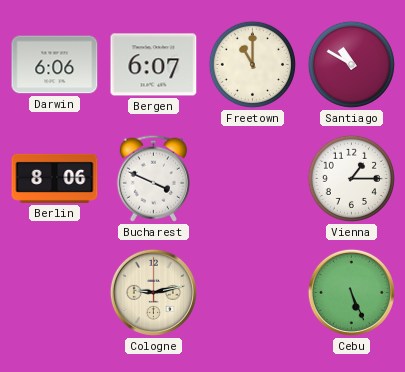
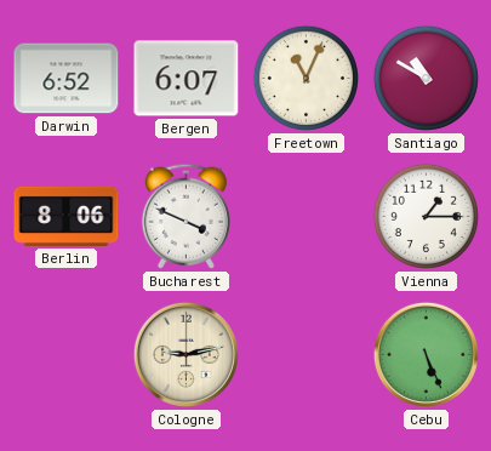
Darwin: 6:06 -> 6:52 (67, 79)
Freetown: 11:00 -> 11:04 (306, 78)
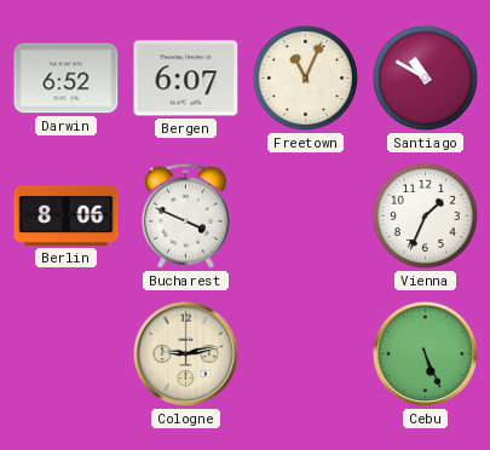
Vienna: 1:15 -> 1:34 (425, 215)
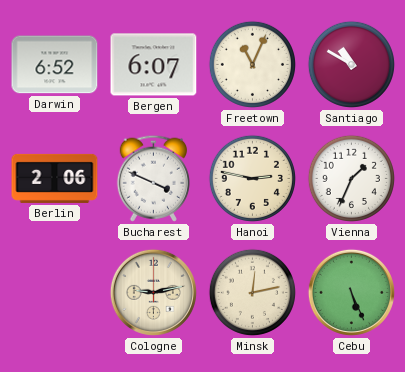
Berlin: 8:06 -> 2:06 (55, 178)
Hanoi: none -> 2:47 (252, 178)
Minsk: none -> 12:13 (252, 292)
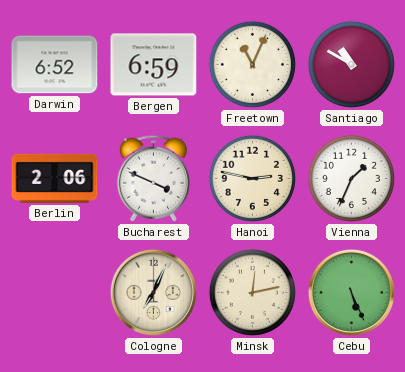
Bergen: 6:07 -> 6:59 (154, 65)
Cologne: 9:13 -> 7:04 (153, 292)
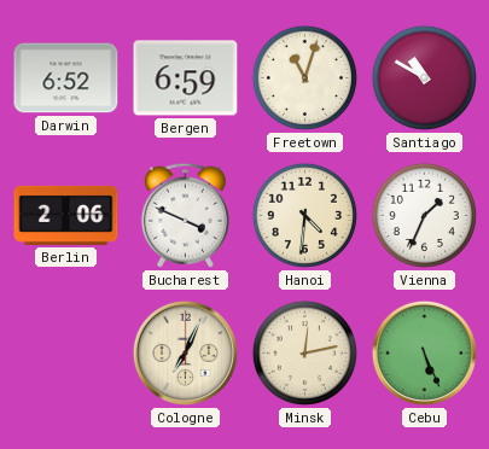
Freetown: 11:04 -> 11:03 (304, 77)
Hanoi: 2:47 -> 4:31 (304, 215)
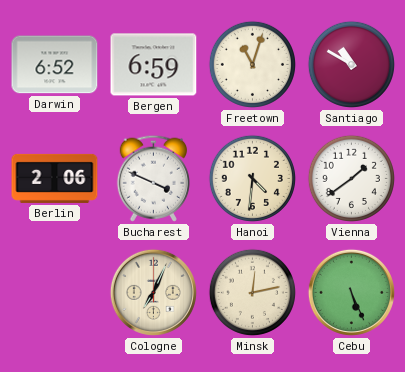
Vienna: 1:34 -> 1:39 (351, 178)
